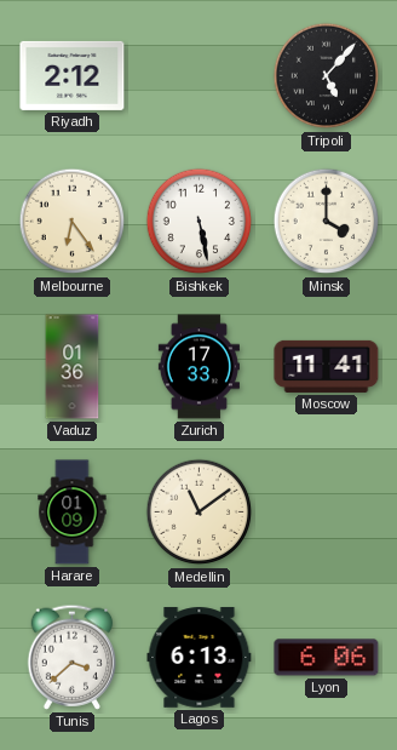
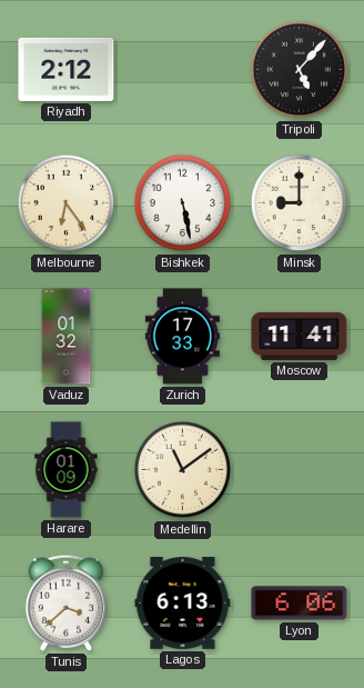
Minsk: 4:00 -> 9:00 (300, 203)
Vaduz: 01:36 -> 01:32 (67, 337)
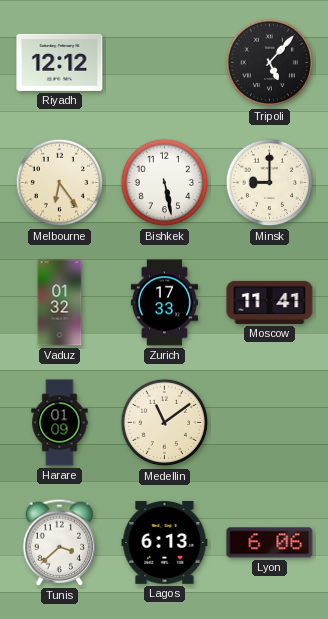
Riyadh: 2:12 -> 12:12 (60, 62)
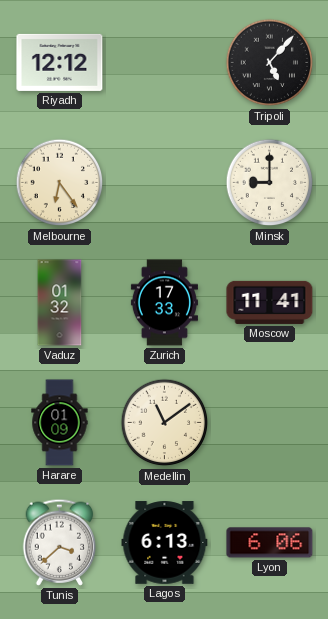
Bishkek: 5:28 -> none (165, 183)
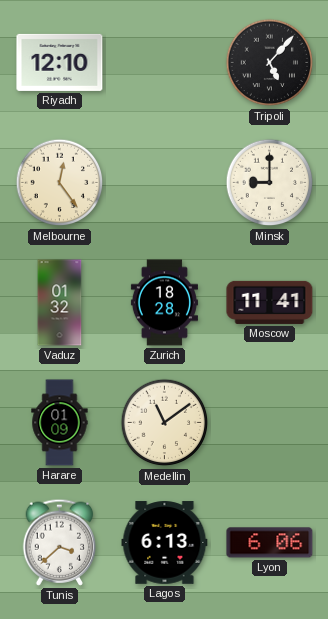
Riyadh: 12:12 -> 12:10 (60, 62)
Melbourne: 6:24 -> 12:24 (60, 183)
Zurich: 17:33 -> 18:28 (164, 303)
